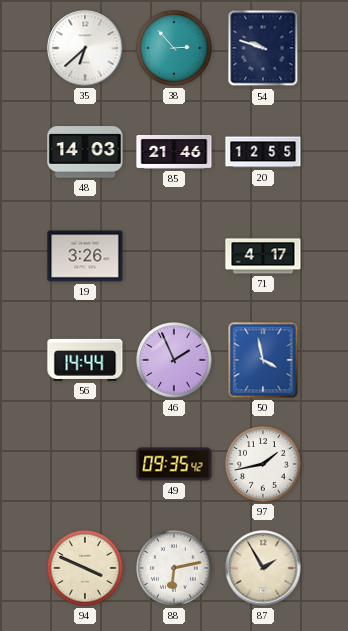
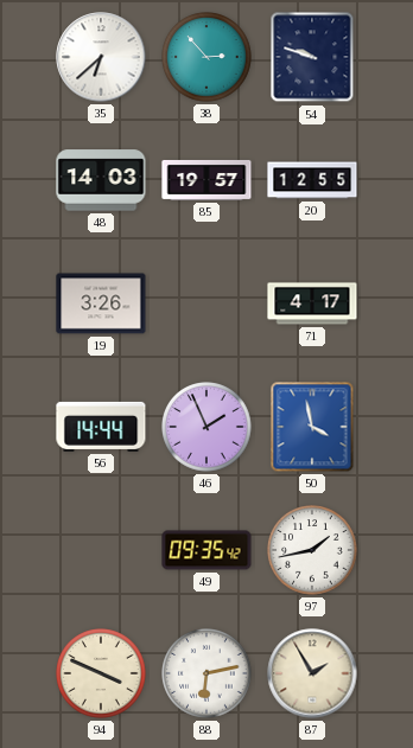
85: 21:46 -> 19:57 (206, 180)
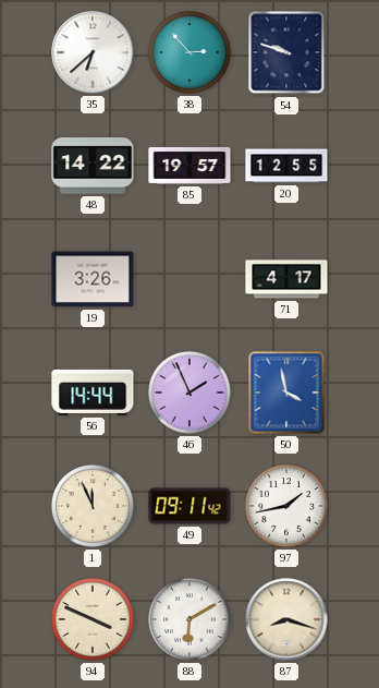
48: 14:03 -> 14:22 (93, 166)
1: none -> 11:56 (94, 506)
49: 09:35 -> 09:11 (189, 506)
88: 6:13 -> 6:10 (191, 619)
87: 1:55 -> 8:18 (286, 619)
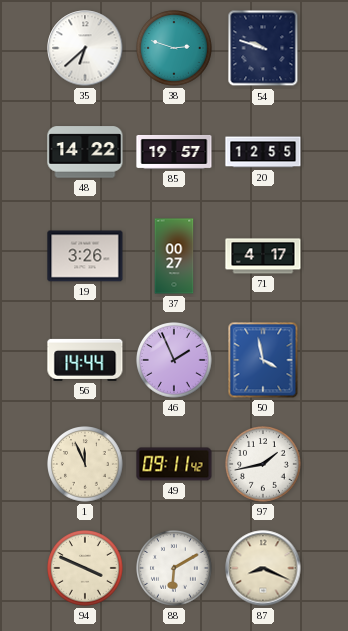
38: 2:53 -> 2:48 (175, 48)
37: none -> 00:27 (174, 256)
87: 8:18 -> 8:19 (263, 568)
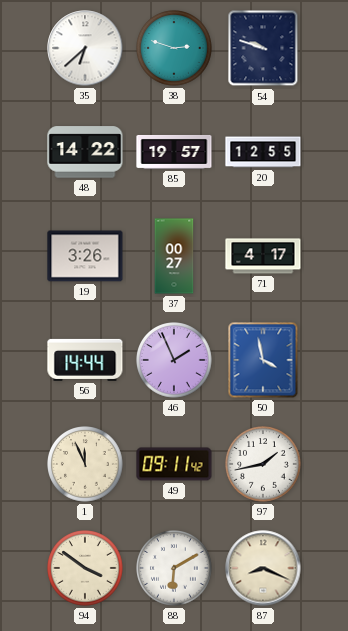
94: 3:49 -> 3:51 (86, 568)
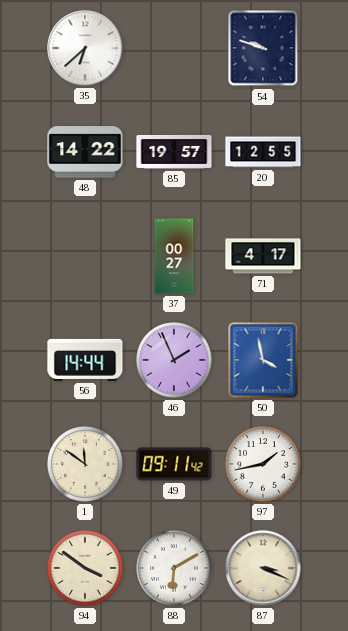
38: 2:48 -> none (175, 48)
19: 3:26 -> none (85, 256)
1: 11:56 -> 11:51 (86, 464)
87: 8:19 -> 3:19 (263, 568)
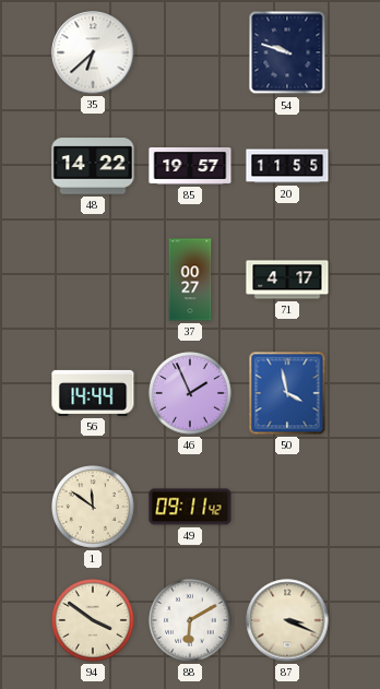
20: 12:55 -> 11:55 (287, 166)
97: 1:43 -> none (264, 464)
